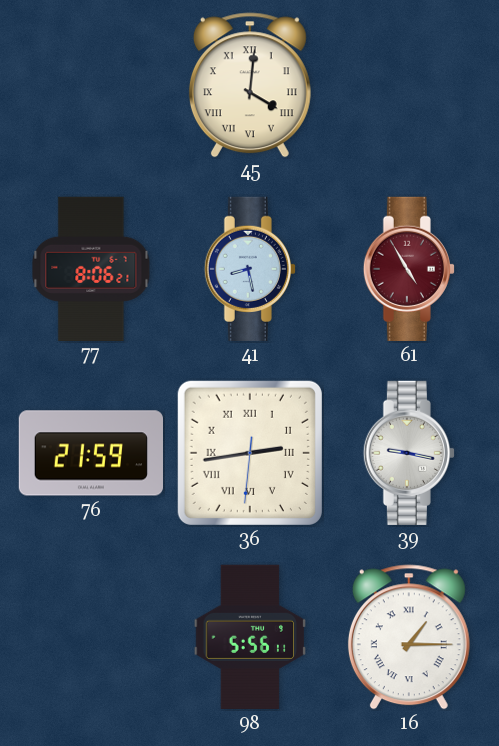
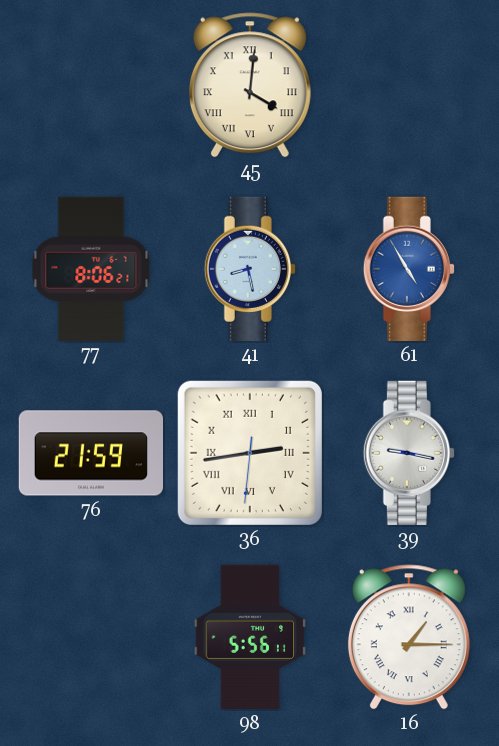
61 dial: burgundy -> blue (409, 269)
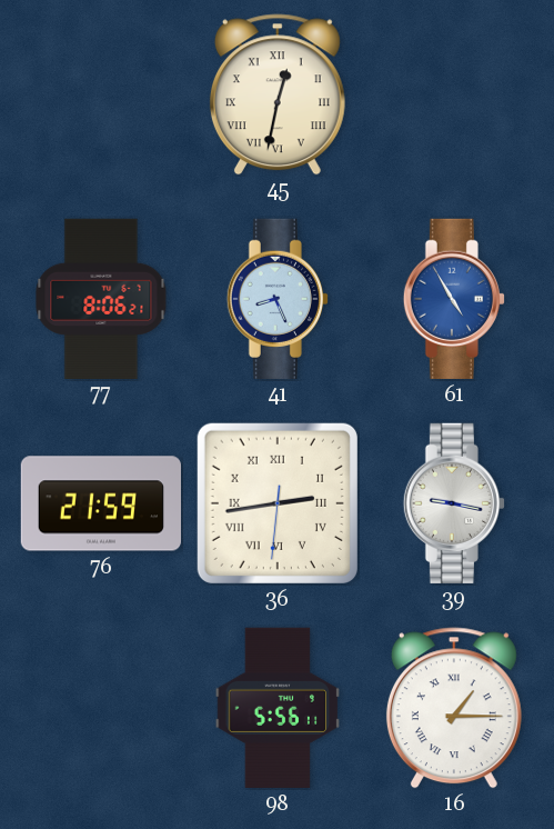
45: 4:01 -> 12:32 (278, 94)
41: 8:28 -> 8:26 (278, 299)
